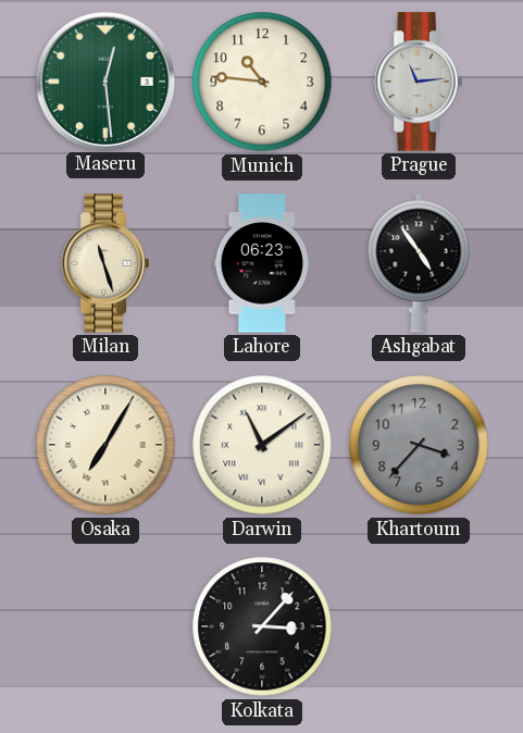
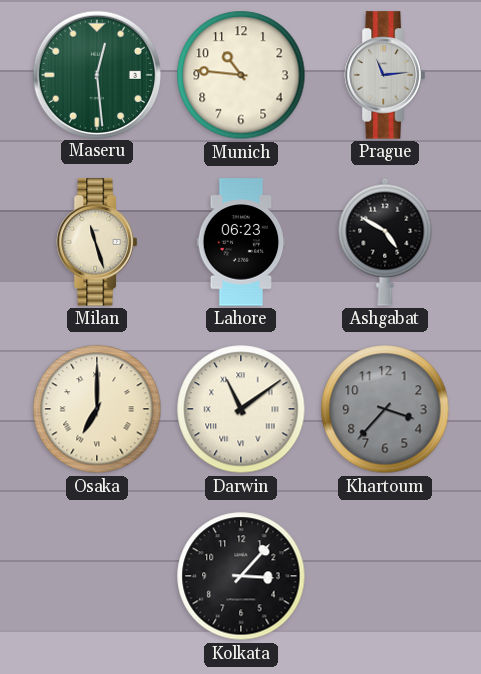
Ashgabat: 4:54 -> 4:50 (385, 242)
Osaka: 7:05 -> 7:00 (97, 409)
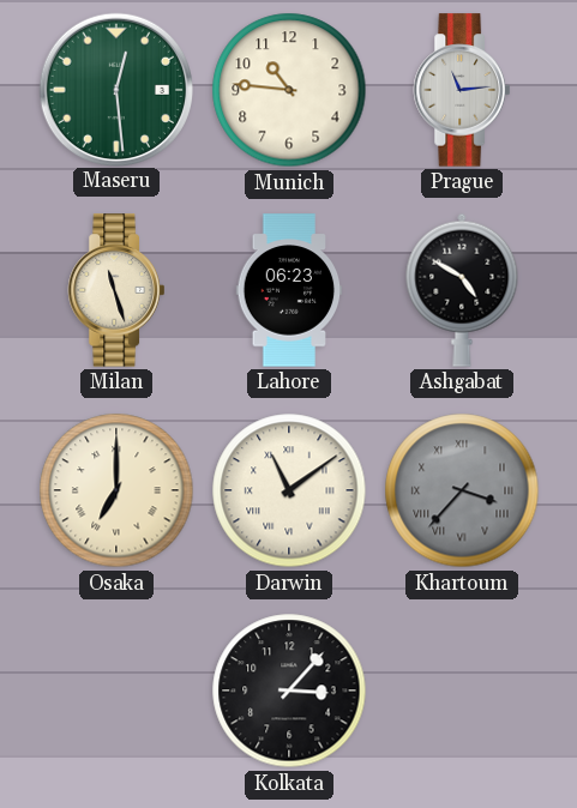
Khartoum numerals: Arabic -> Roman (462, 490)
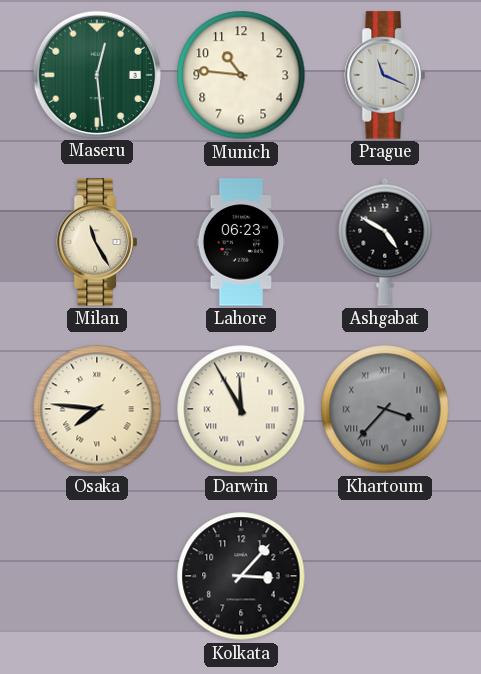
Prague: 11:14 -> 11:19 (385, 75)
Milan: 11:27 -> 11:25 (97, 242)
Osaka: 7:00 -> 7:46 (97, 409)
Darwin: 11:09 -> 11:55 (241, 409)
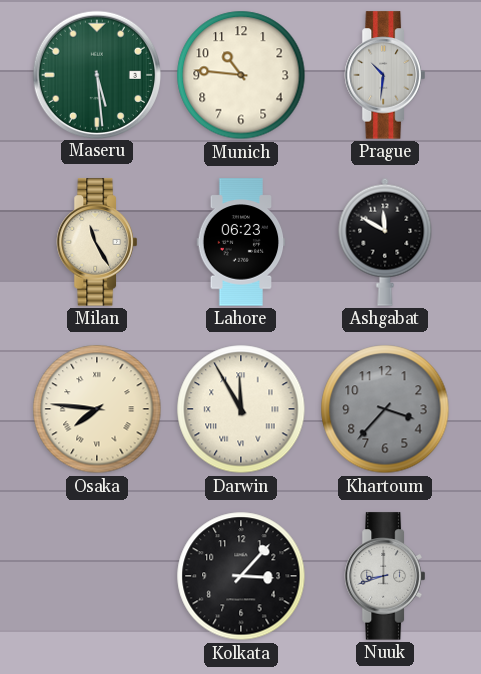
Maseru: 12:29 -> 5:29 (96, 74)
Prague: 11:19 -> 10:31 (385, 75)
Ashgabat: 4:50 -> 11:50 (385, 242)
Khartoum numerals: Roman -> Arabic (385, 409)
Nuuk: none -> 8:42 (385, 576)
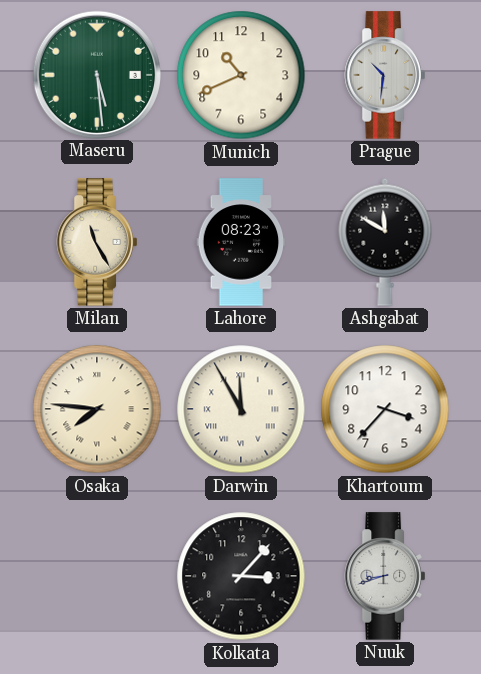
Munich: 10:46 -> 10:41 (241, 75)
Lahore: 06:23 -> 08:23 (241, 242)
Khartoum dial: grey -> white (385, 409)
